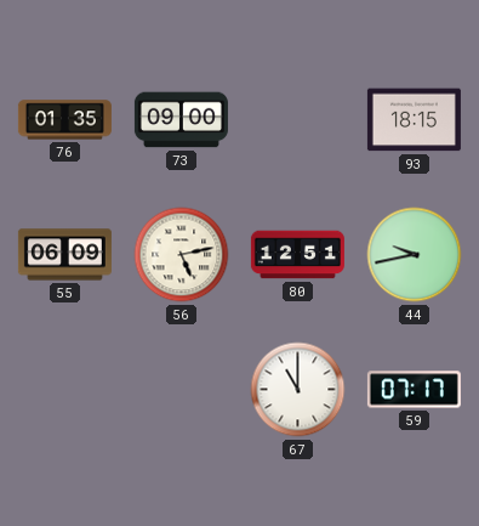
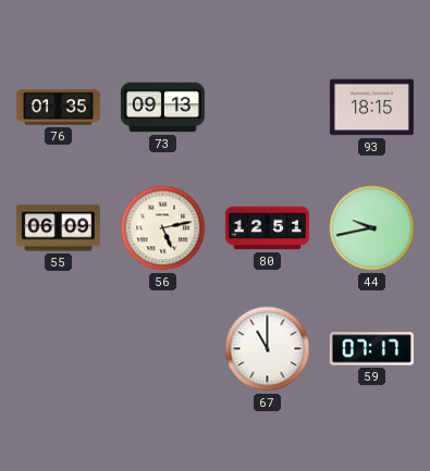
73: 09:00 -> 09:13 (162, 108)
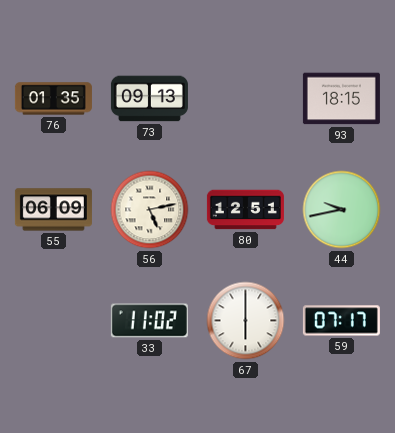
33: none -> 11:02 (149, 321)
67: 11:00 -> 6:00 (246, 321)
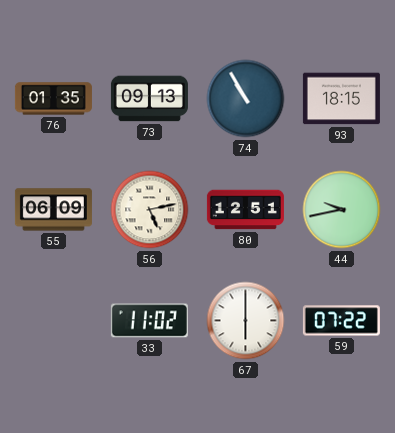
74: none -> 10:55 (246, 99)
59: 07:17 -> 07:22 (341, 321)
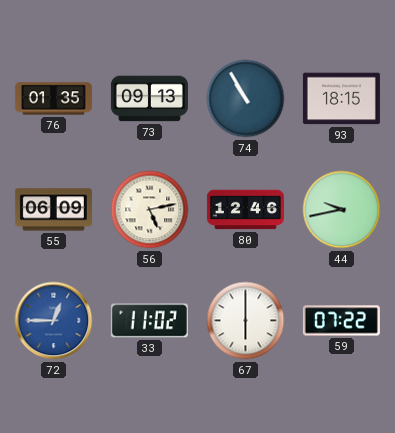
80: 12:51 -> 12:46 (245, 210)
72: none -> 12:45 (54, 321)
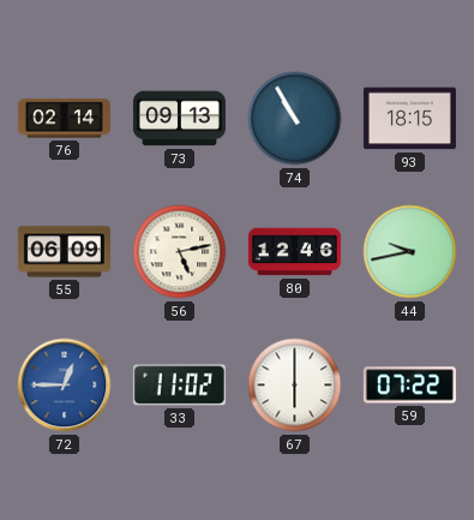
76: 01:35 -> 02:14 (64, 119)
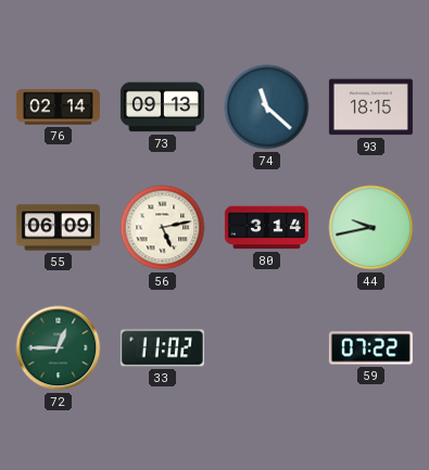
74: 10:55 -> 11:22 (267, 107)
80: 12:46 -> 3:14 (266, 228)
72 dial: blue -> green (59, 348)
67: 6:00 -> none (295, 385)
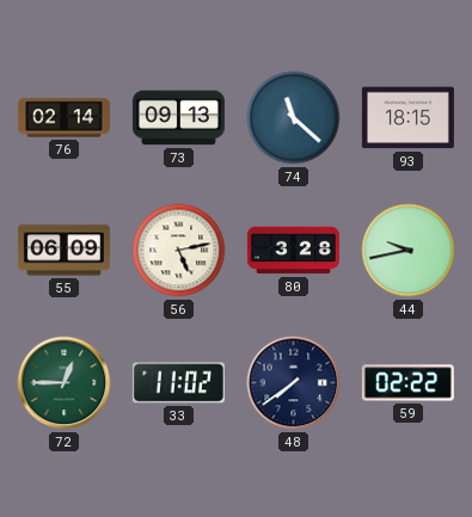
80: 3:14 -> 3:28 (293, 251)
48: none -> 7:39 (294, 383)
59: 07:22 -> 02:22 (407, 383)
